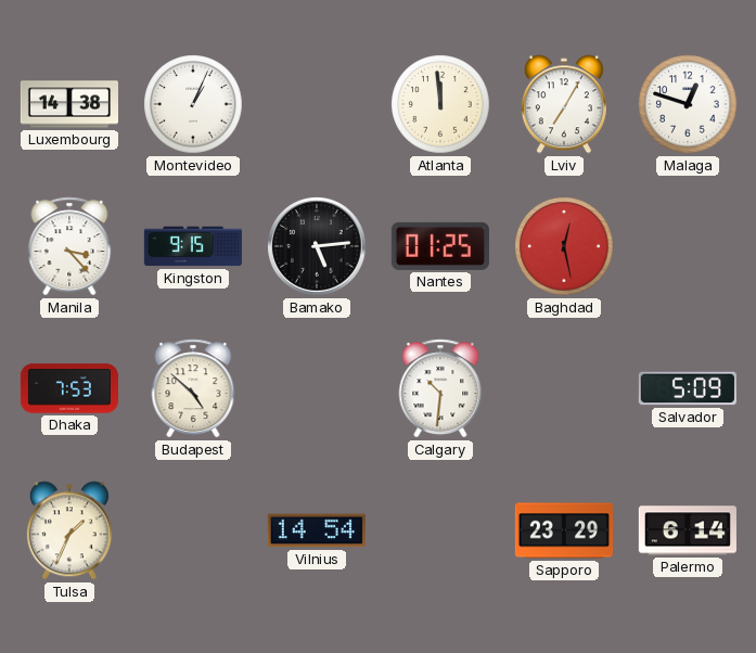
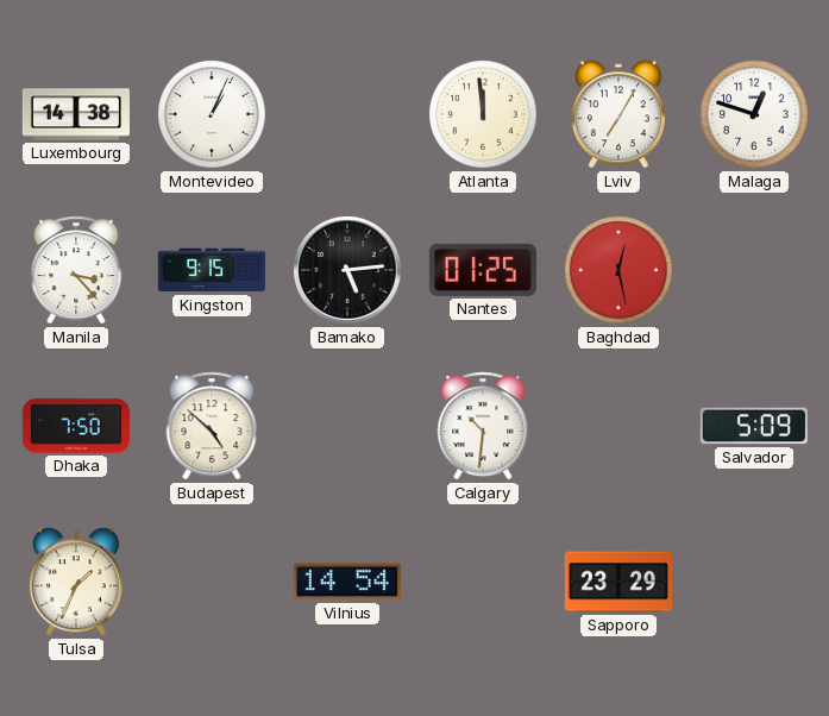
Dhaka: 7:53 -> 7:50 (76, 426)
Palermo: 6:14 -> none (688, 530)
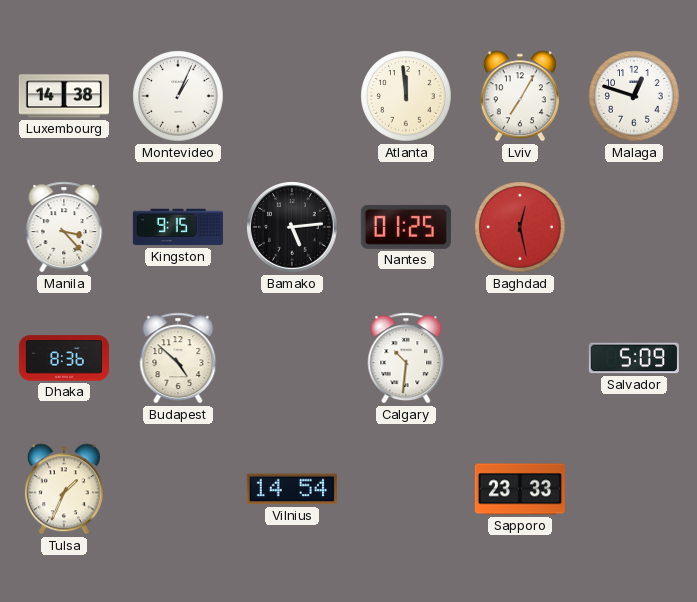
Dhaka: 7:50 -> 8:36 (64, 358)
Sapporo: 23:29 -> 23:33 (520, 489)
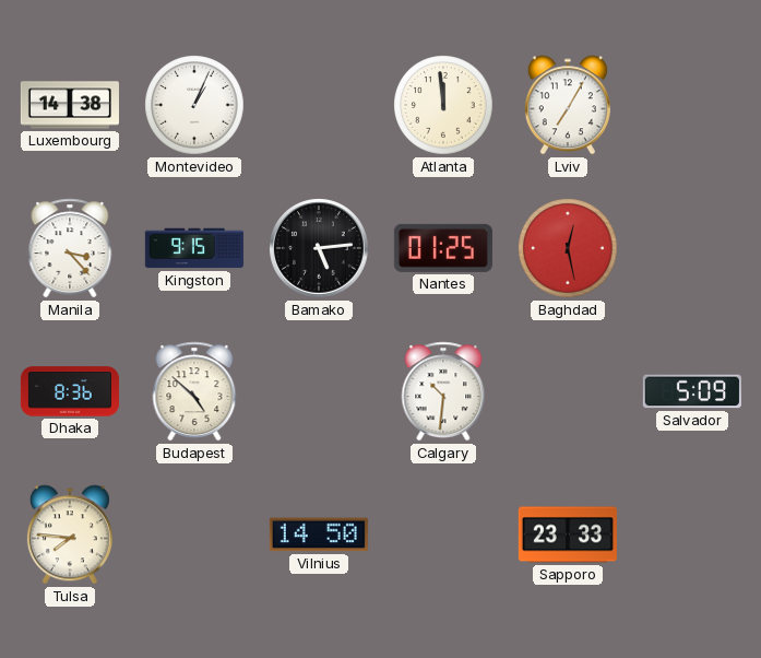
Malaga: 12:48 -> none (634, 96)
Tulsa: 1:34 -> 7:46 (70, 534)
Vilnius: 14:54 -> 14:50 (319, 534)
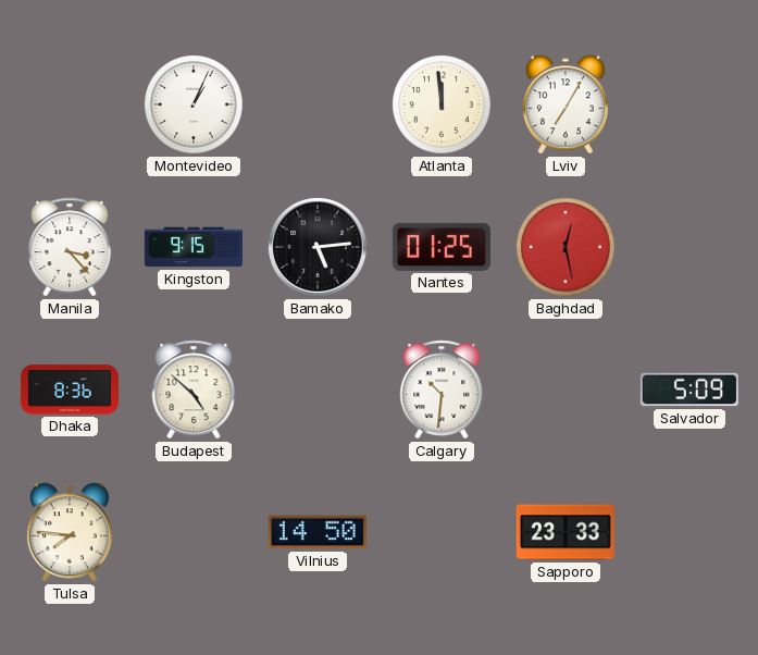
Luxembourg: 14:38 -> none (70, 105)
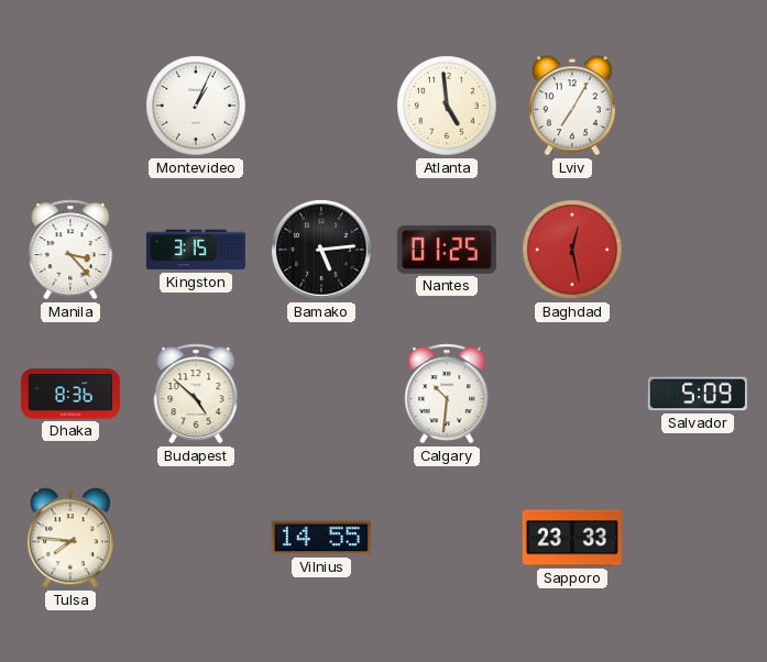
Atlanta: 11:59 -> 4:59 (447, 106)
Kingston: 9:15 -> 3:15 (196, 250)
Vilnius: 14:50 -> 14:55 (321, 538)
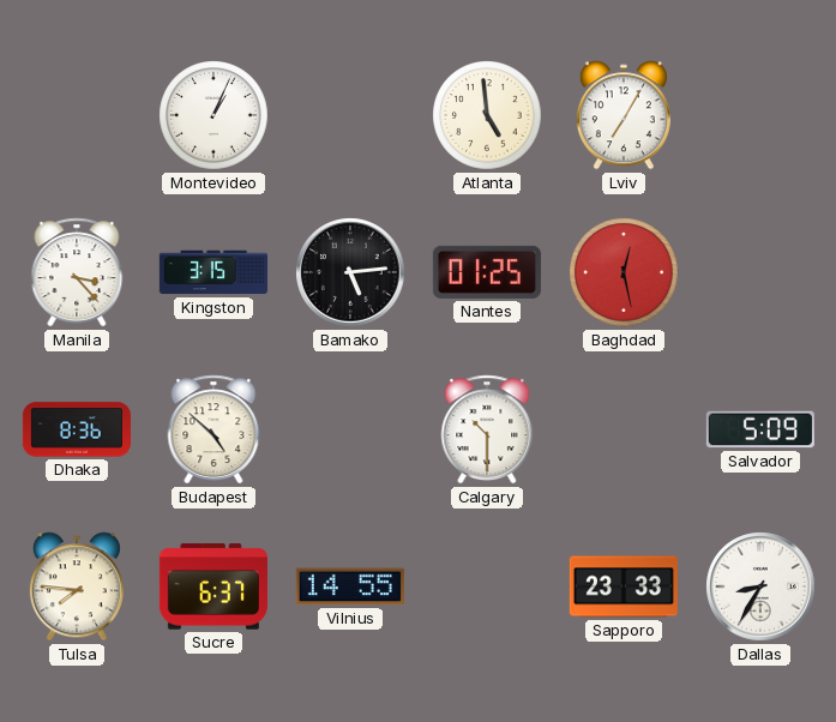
Calgary: 10:31 -> 10:30 (487, 429)
Sucre: none -> 6:37 (213, 586)
Dallas: none -> 8:35 (760, 586)
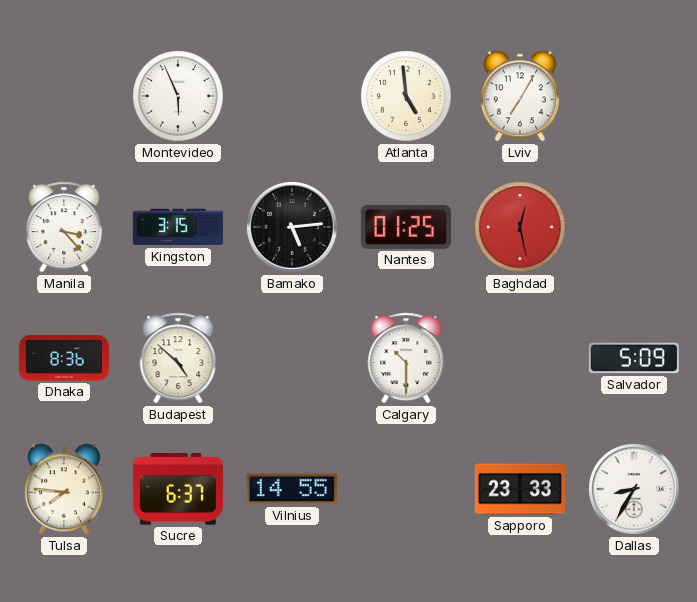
Montevideo: 1:04 -> 5:56 (178, 96)
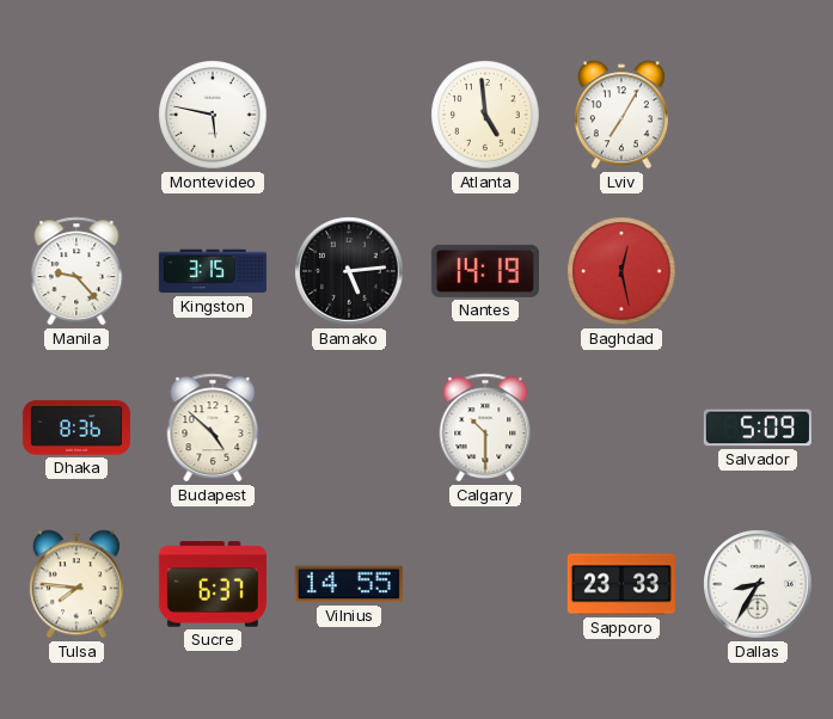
Montevideo: 5:56 -> 5:47 (213, 115)
Manila: 3:23 -> 9:23 (76, 271)
Nantes: 01:25 -> 14:19 (485, 271)
